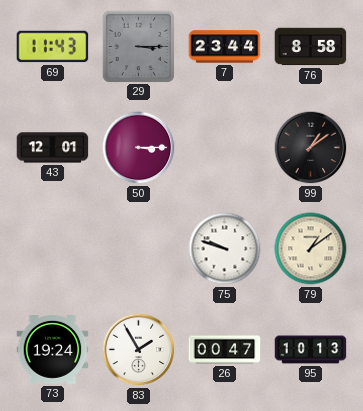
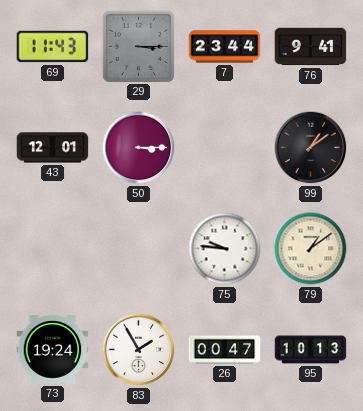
76: 8:58 -> 9:41 (311, 47)
75: 9:48 -> 9:46 (225, 249)
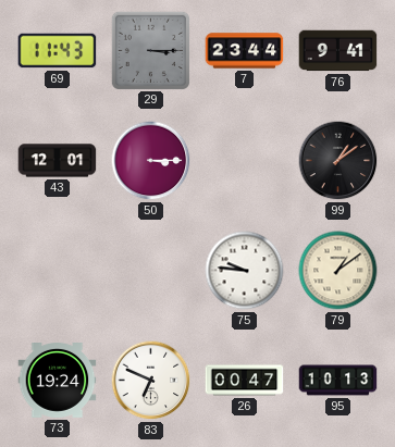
83: 1:55 -> 6:49 (151, 381)
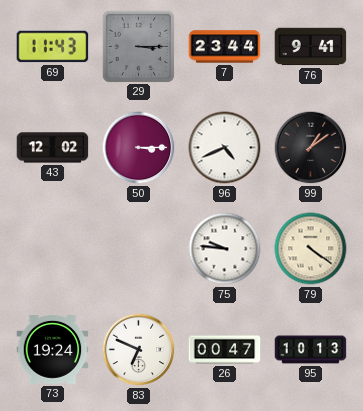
43: 12:01 -> 12:02 (53, 148)
96: none -> 4:41 (225, 148)
79: 1:09 -> 4:21 (311, 249)
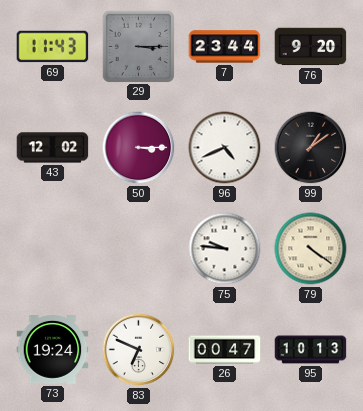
76: 9:41 -> 9:20 (311, 47)
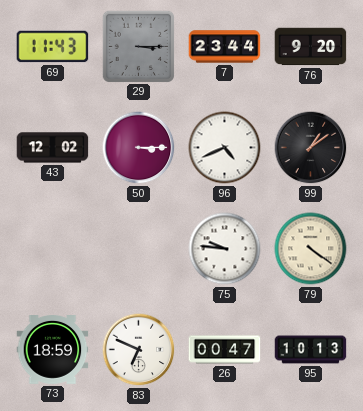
73: 19:24 -> 18:59 (53, 350)
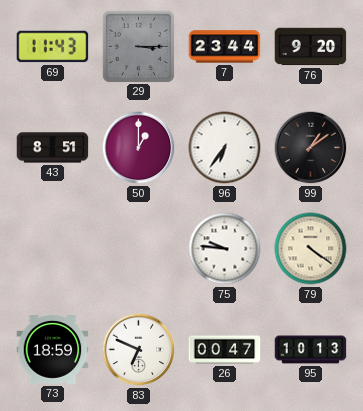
43: 12:02 -> 8:51 (53, 148)
50: 3:15 -> 1:00 (139, 148)
96: 4:41 -> 6:36 (225, 148)
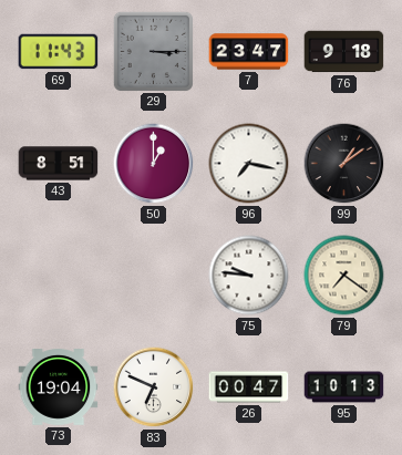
7: 23:44 -> 23:47 (249, 52)
76: 9:20 -> 9:18 (344, 52)
96: 6:36 -> 7:17 (249, 164)
79: 4:21 -> 7:21 (344, 276)
73: 18:59 -> 19:04 (59, 387)
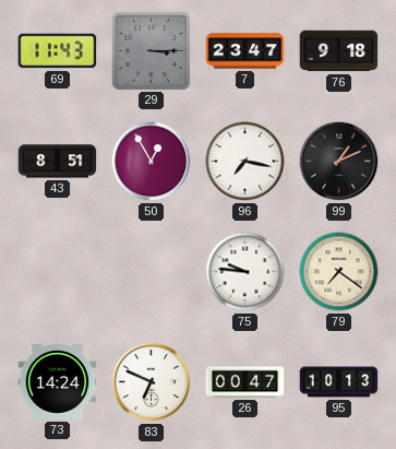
50: 1:00 -> 12:55 (152, 162)
99: 1:09 -> 1:11 (339, 162)
73: 19:04 -> 14:24 (58, 382)
